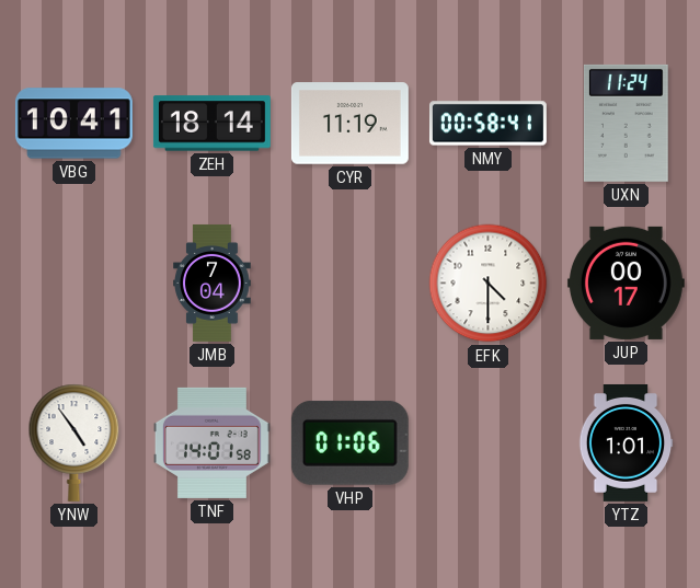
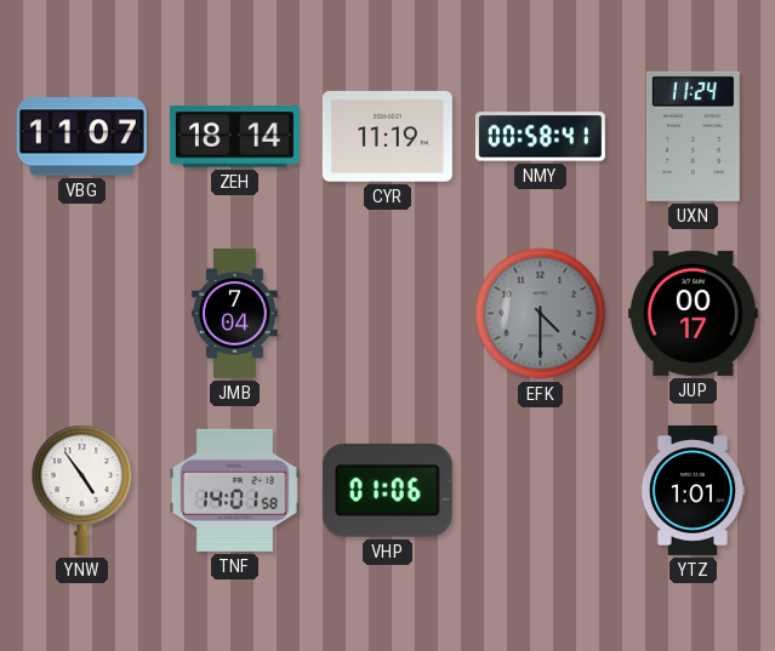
VBG: 10:41 -> 11:07 (81, 137)
EFK dial: white -> grey (541, 314)
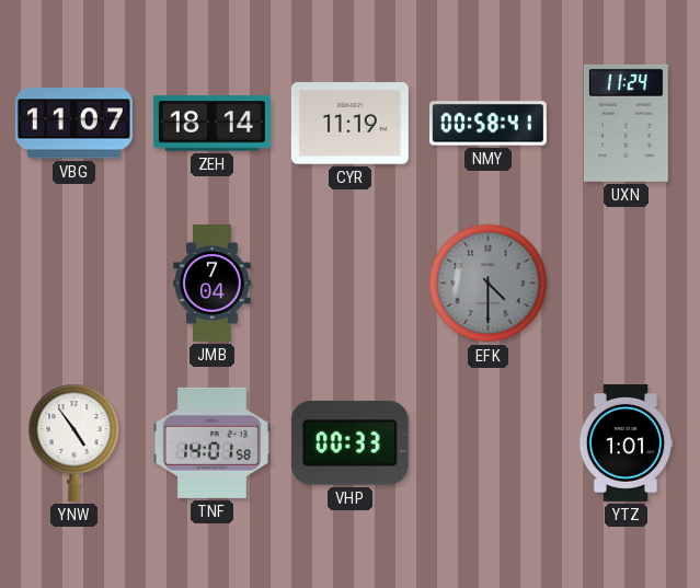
JUP: 00:17 -> none (693, 313)
VHP: 01:06 -> 00:33 (349, 442)
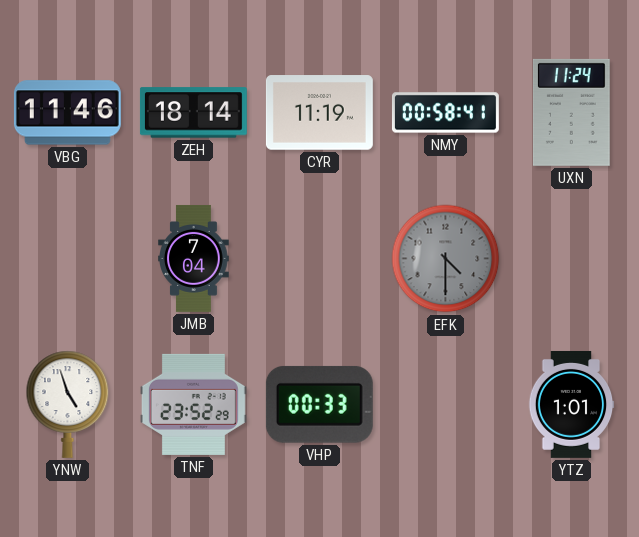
VBG: 11:07 -> 11:46 (67, 113)
YNW: 4:54 -> 4:57 (68, 404)
TNF: 14:01 -> 23:52 (193, 404)
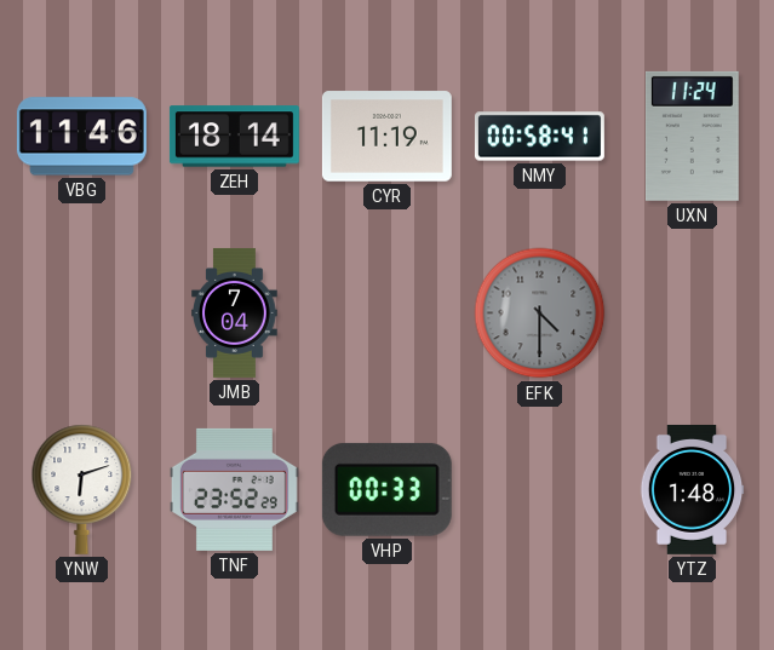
YNW: 4:57 -> 6:12 (82, 489)
YTZ: 1:01 -> 1:48 (692, 489)
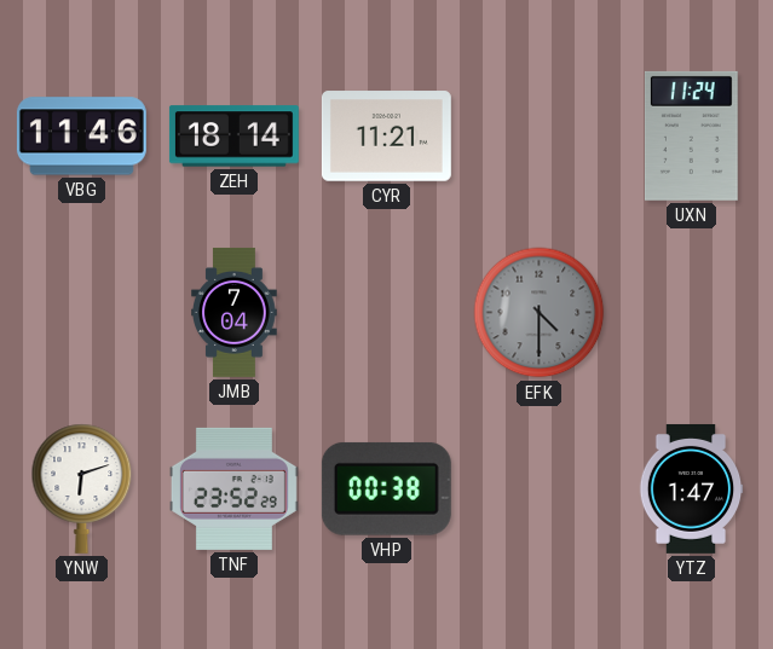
CYR: 11:19 -> 11:21 (386, 137)
NMY: 00:58 -> none (539, 137)
VHP: 00:33 -> 00:38 (386, 488)
YTZ: 1:48 -> 1:47 (691, 488)
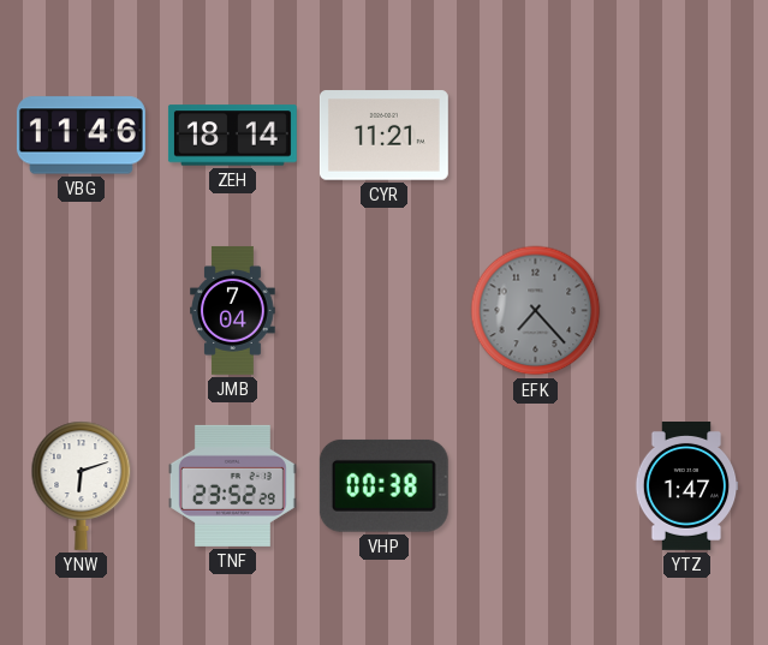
UXN: 11:24 -> none (691, 135)
EFK: 4:30 -> 7:23 (536, 311)
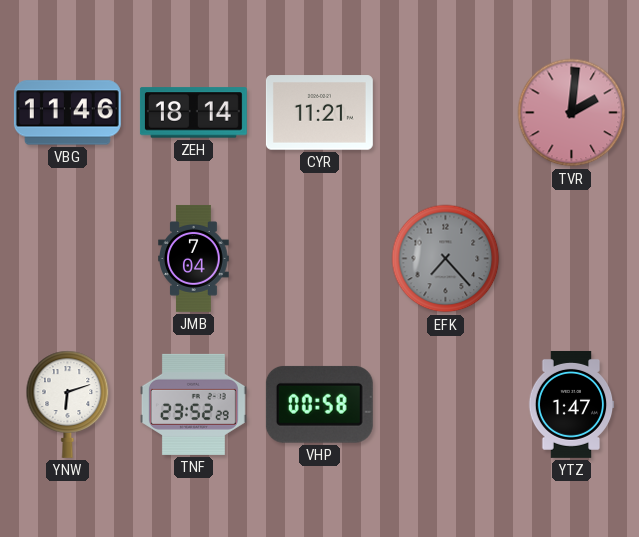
TVR: none -> 2:01 (572, 113)
VHP: 00:38 -> 00:58 (319, 404)
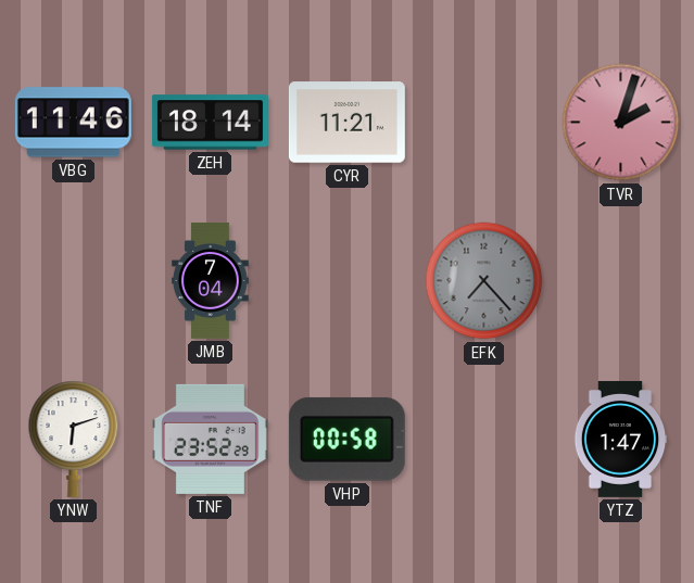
TVR: 2:01 -> 2:03 (621, 123)
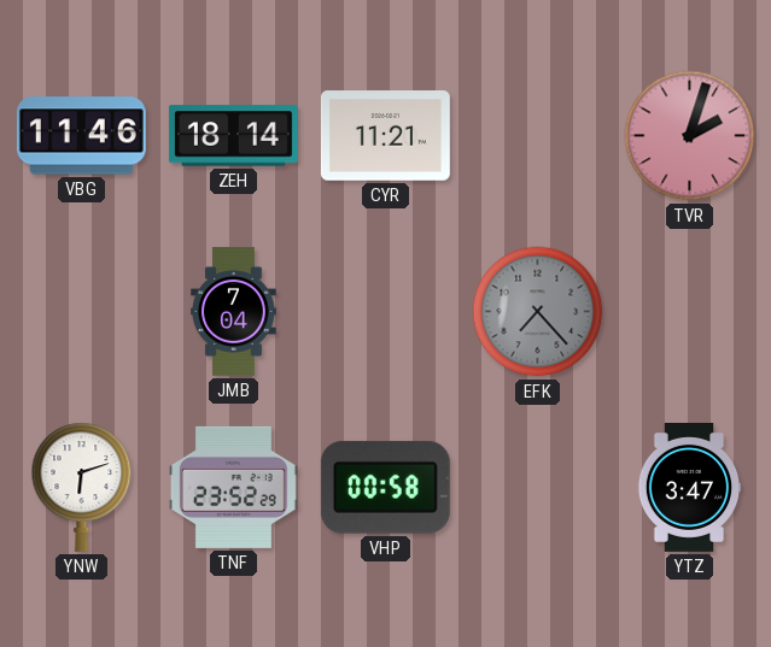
YTZ: 1:47 -> 3:47 (689, 487)
